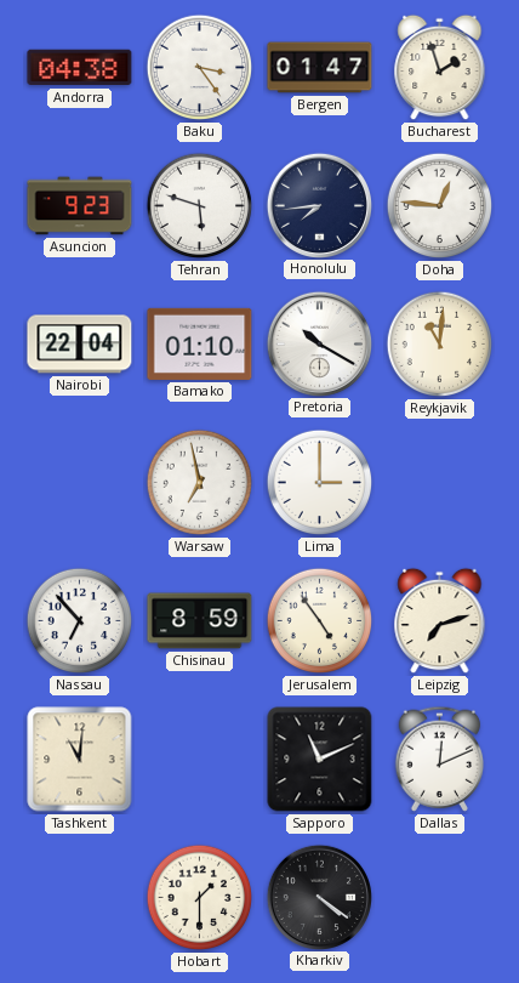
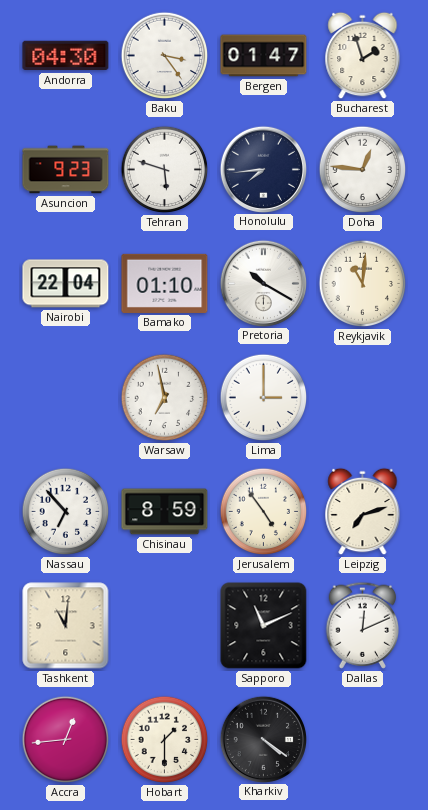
Andorra: 04:38 -> 04:30 (66, 56)
Accra: none -> 12:44 (66, 740)
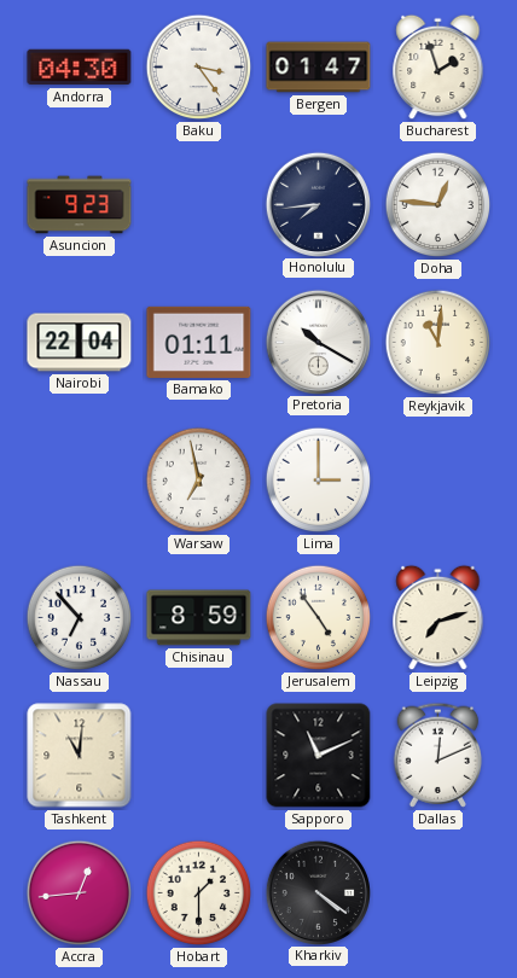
Tehran: 5:48 -> none (165, 170)
Bamako: 01:10 -> 01:11 (199, 342)
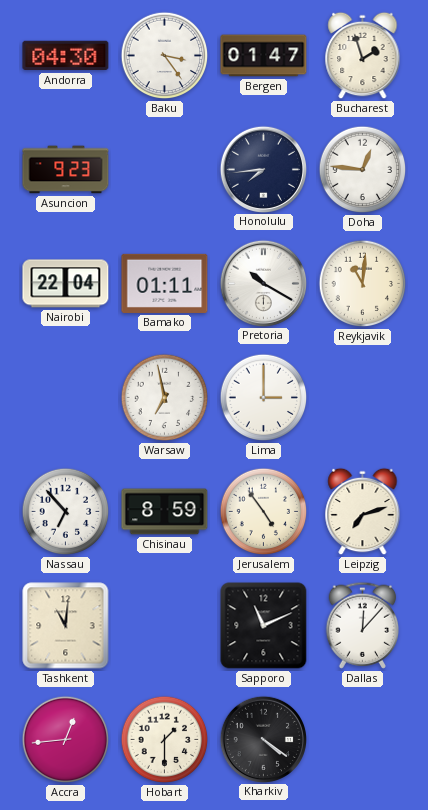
Dallas: 12:11 -> 12:07 (363, 625)
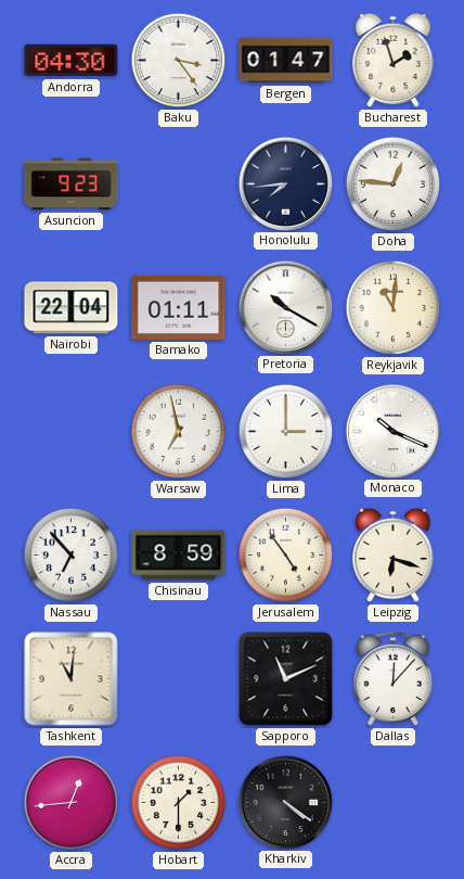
Monaco: none -> 10:19 (392, 431)
Leipzig: 7:12 -> 6:18 (394, 556)
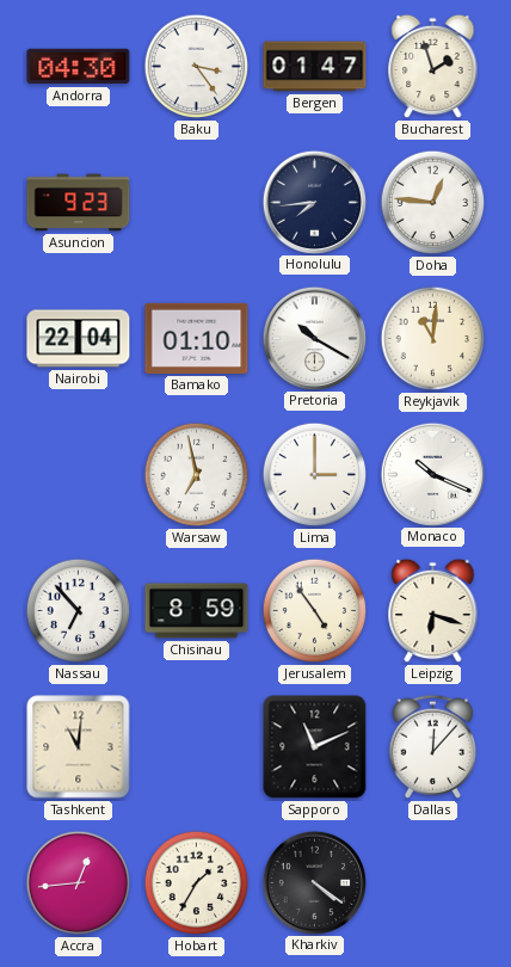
Bamako: 01:11 -> 01:10 (197, 338)
Hobart: 1:30 -> 1:35 (197, 883)
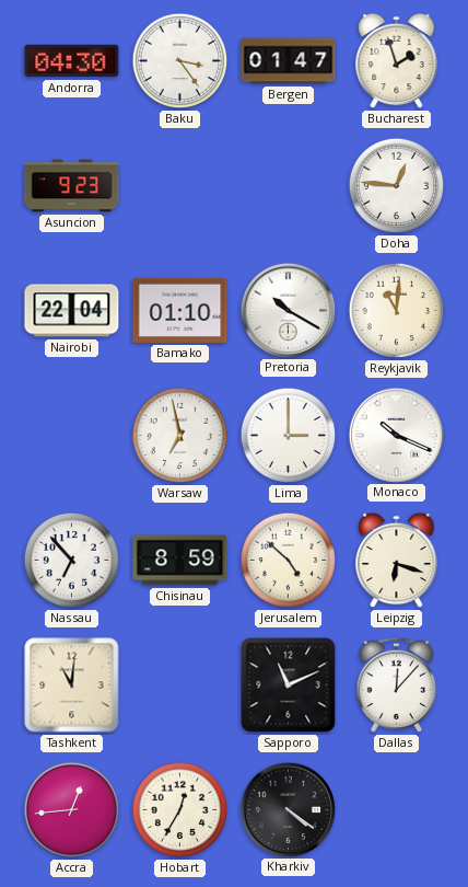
Honolulu: 7:44 -> none (314, 202)
Jerusalem: 4:54 -> 4:52 (289, 561)
Hobart: 1:35 -> 12:35 (180, 810)
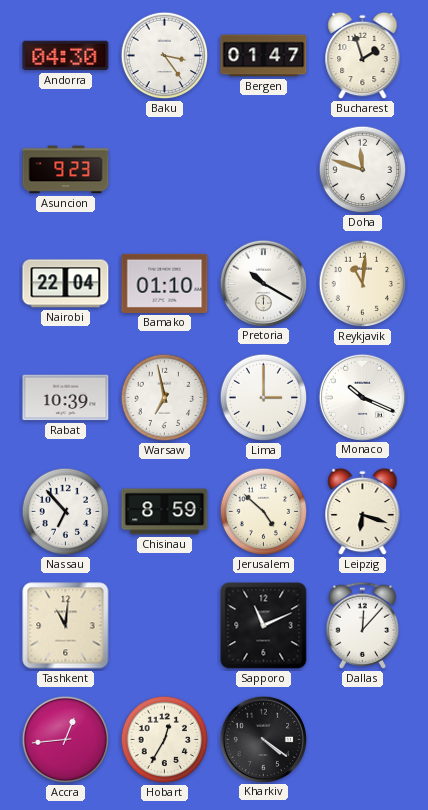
Doha: 12:46 -> 11:48 (363, 170)
Rabat: none -> 10:39 (66, 398)
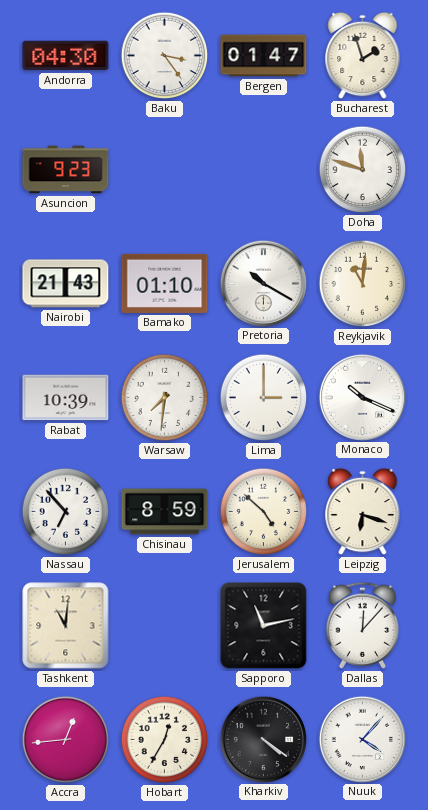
Nairobi: 22:04 -> 21:43 (66, 284)
Warsaw: 6:58 -> 7:31 (165, 398)
Sapporo: 11:11 -> 11:13 (264, 626)
Nuuk: none -> 4:07 (362, 739)
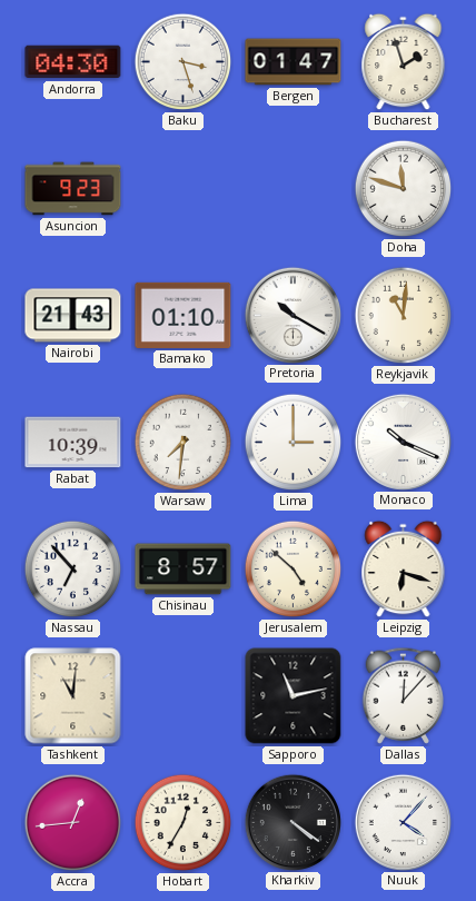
Baku: 3:24 -> 3:27 (184, 62)
Chisinau: 8:59 -> 8:57 (184, 570)
